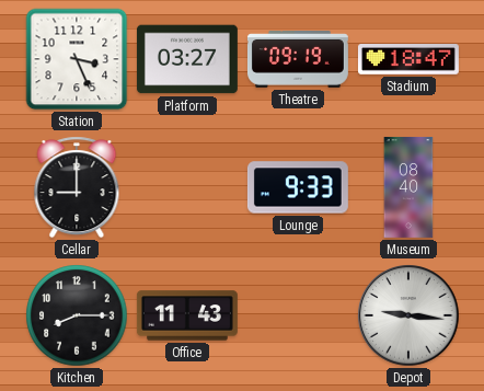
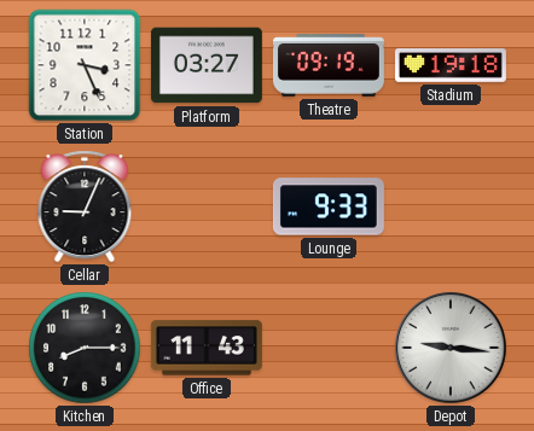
Stadium: 18:47 -> 19:18 (451, 66)
Cellar: 9:00 -> 9:04 (85, 206)
Museum: 08:40 -> none (408, 187)
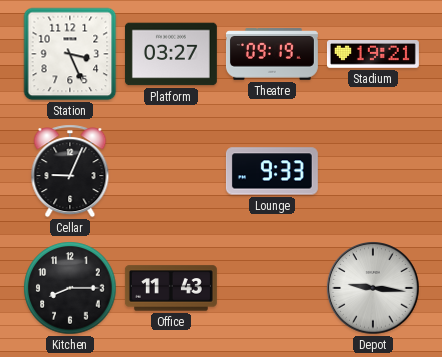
Stadium: 19:18 -> 19:21 (373, 55)
